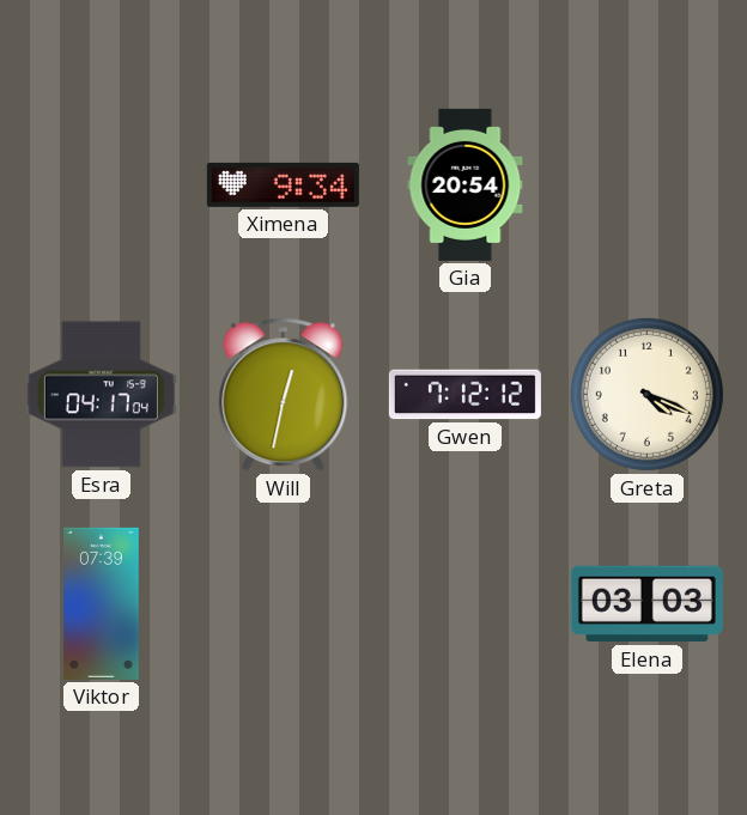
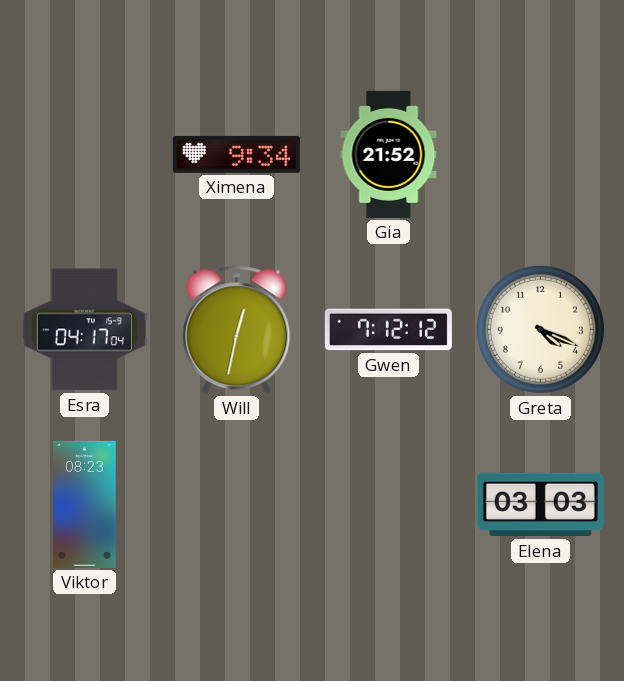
Gia: 20:54 -> 21:52 (389, 154)
Viktor: 07:39 -> 08:23 (85, 504)
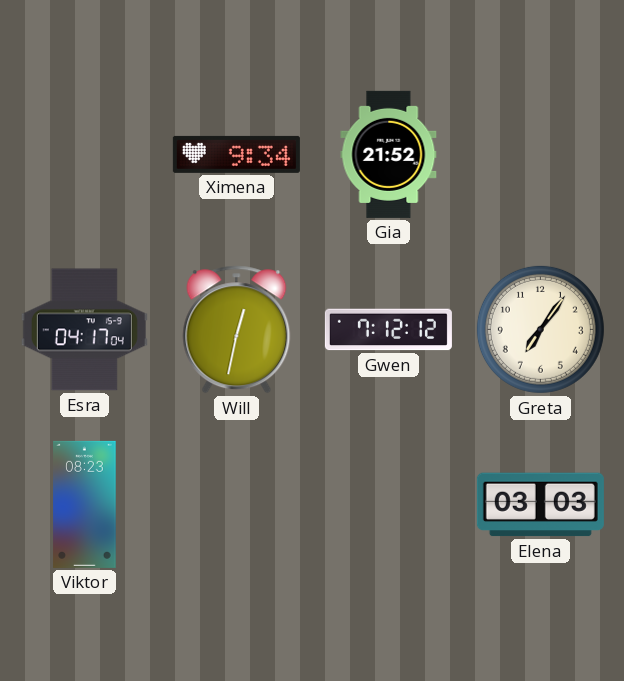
Greta: 4:19 -> 7:06 (540, 329)
